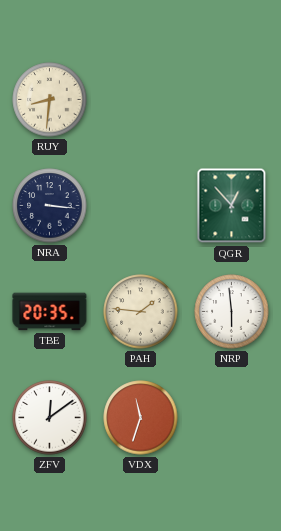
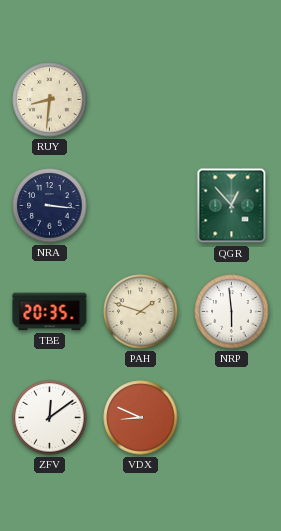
PAH: 1:46 -> 1:48 (141, 312)
VDX: 11:33 -> 8:49 (141, 418)
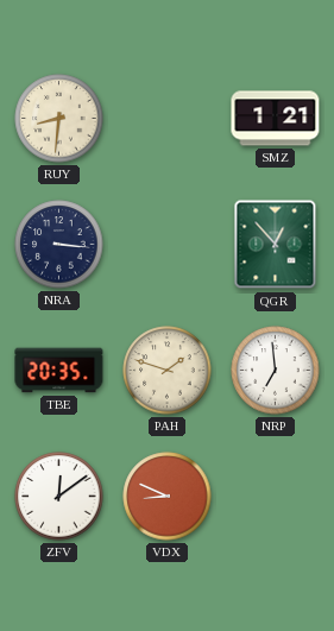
SMZ: none -> 1:21 (276, 119)
NRP: 5:59 -> 6:59 (276, 371)
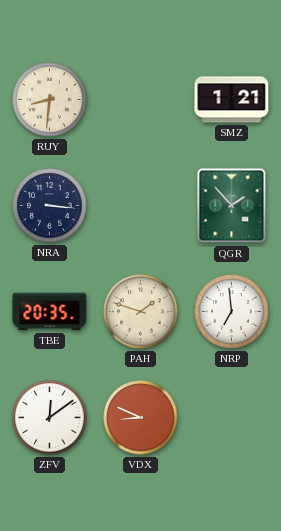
QGR: 12:53 -> 1:53 (232, 206)
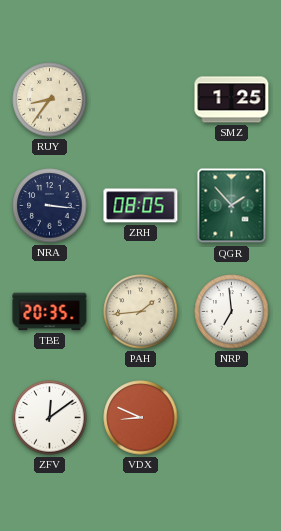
RUY: 8:31 -> 8:36 (50, 100)
SMZ: 1:21 -> 1:25 (232, 100)
ZRH: none -> 08:05 (141, 206)
PAH: 1:48 -> 1:44 (141, 312)
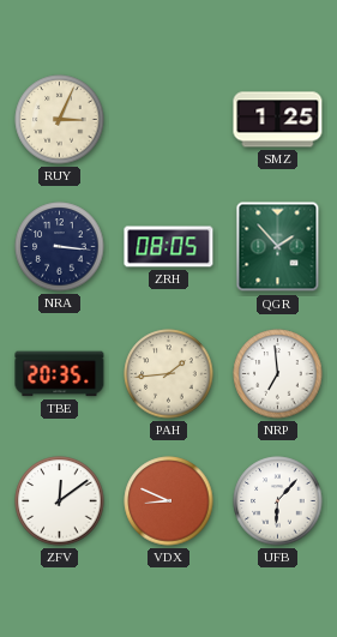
RUY: 8:36 -> 3:04 (60, 120)
UFB: none -> 6:07 (278, 501)
